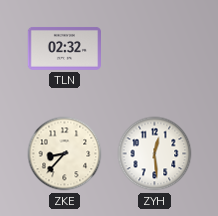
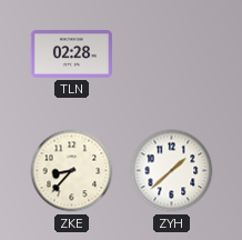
TLN: 02:32 -> 02:28 (71, 53)
ZYH: 12:29 -> 1:38 (172, 171)
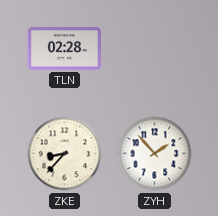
ZYH: 1:38 -> 1:53 (155, 154)
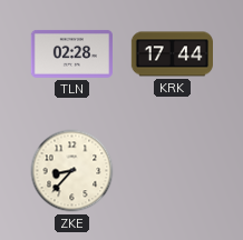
KRK: none -> 17:44 (172, 54)
ZYH: 1:53 -> none (155, 154)
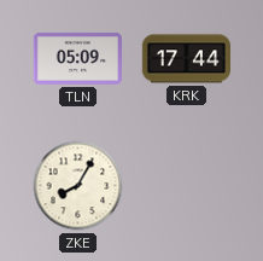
TLN: 02:28 -> 05:09 (77, 58)
ZKE: 8:37 -> 8:05 (78, 186)
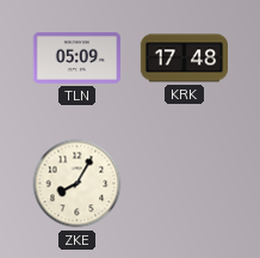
KRK: 17:44 -> 17:48 (184, 59)
